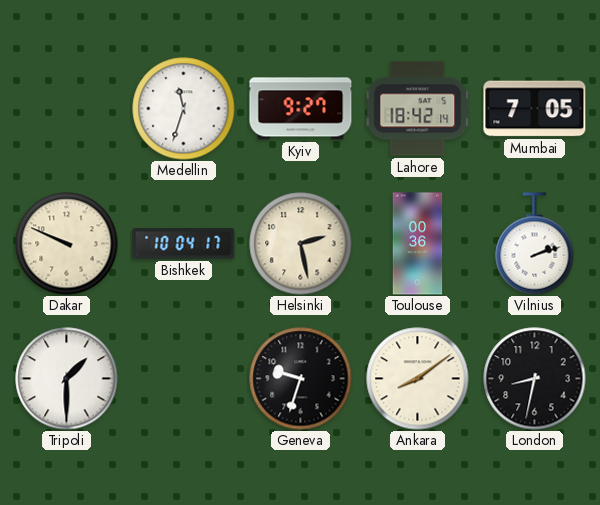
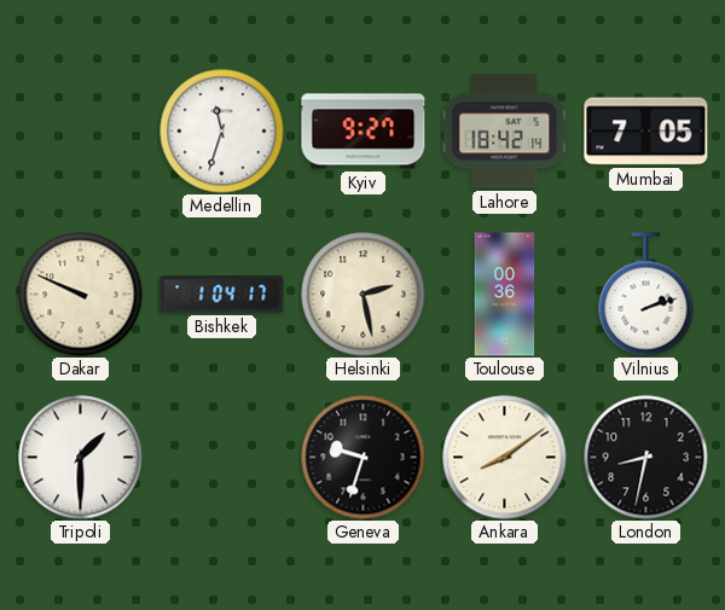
Bishkek: 10:04 -> 1:04 (222, 295)
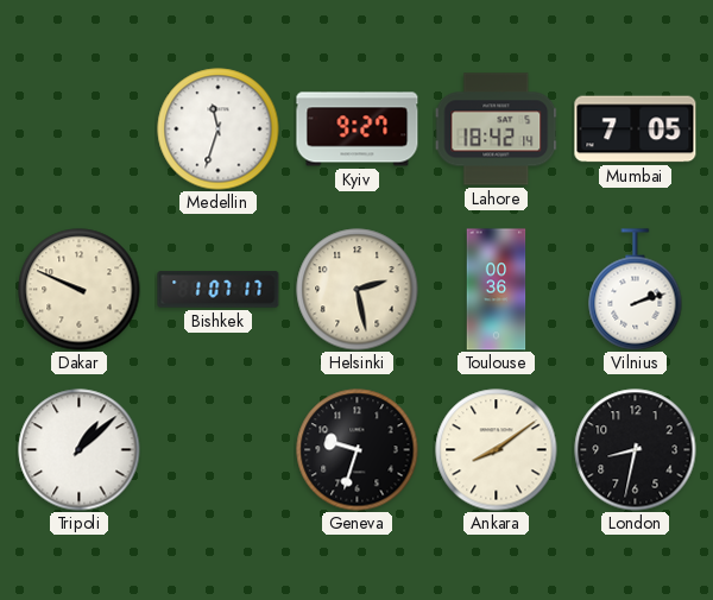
Bishkek: 1:04 -> 1:07 (219, 290)
Tripoli: 1:30 -> 1:08 (80, 450)
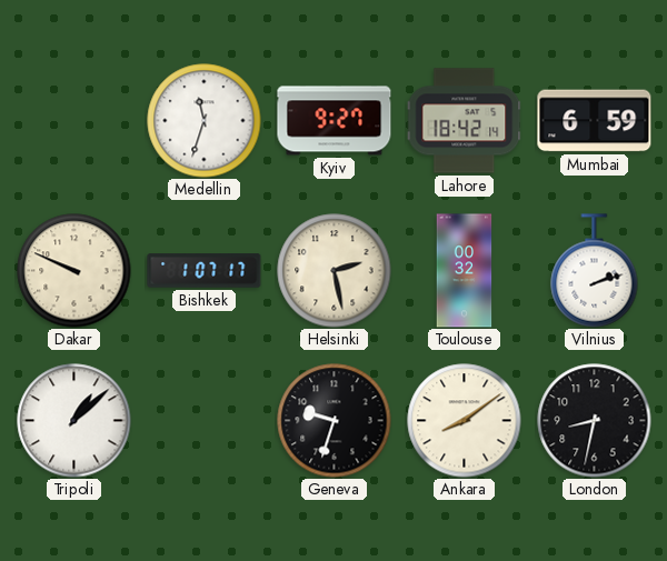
Mumbai: 7:05 -> 6:59 (595, 121)
Toulouse: 00:36 -> 00:32 (465, 271)
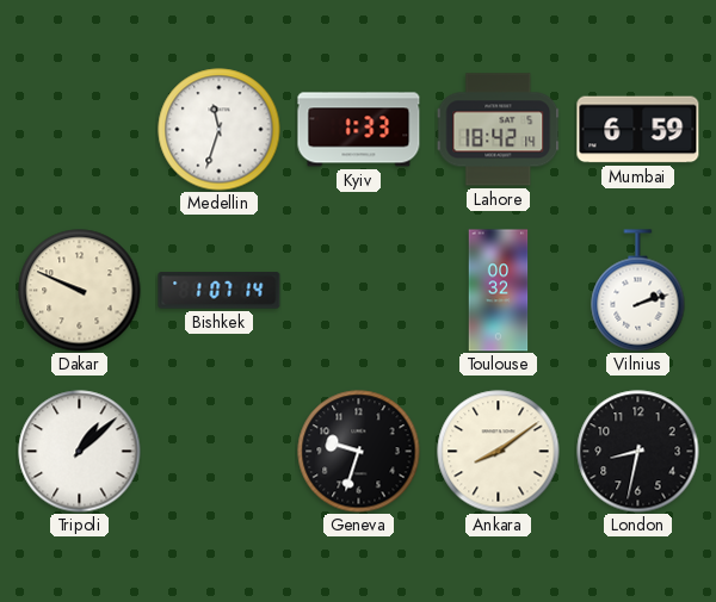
Kyiv: 9:27 -> 1:33 (359, 130)
Bishkek: 1:07:17 -> 1:07:14 (220, 291)
Helsinki: 2:28 -> none (335, 271)
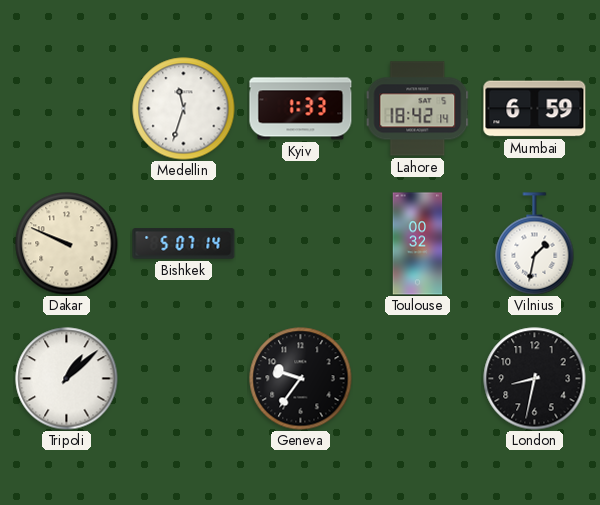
Bishkek: 1:07 -> 5:07 (184, 244)
Vilnius: 2:12 -> 1:32 (535, 244)
Geneva: 9:33 -> 9:36 (301, 379)
Ankara: 8:09 -> none (499, 452)
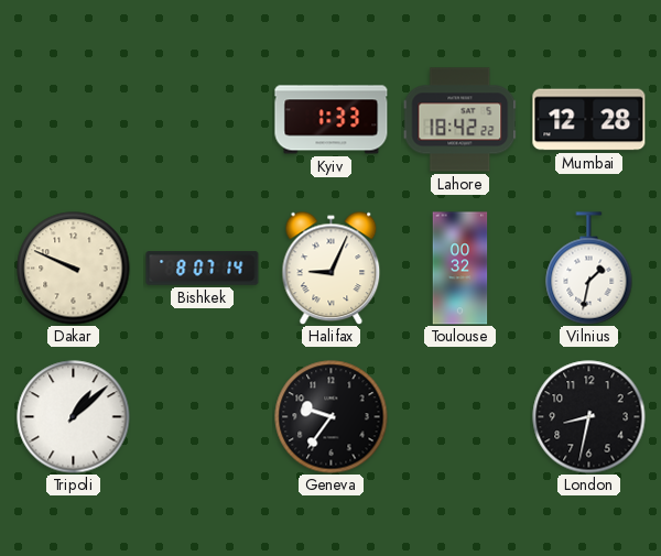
Medellin: 11:33 -> none (184, 109)
Lahore: 18:42:14 -> 18:42:22 (459, 120)
Mumbai: 6:59 -> 12:28 (589, 120)
Bishkek: 5:07 -> 8:07 (203, 269)
Halifax: none -> 9:04 (332, 268)
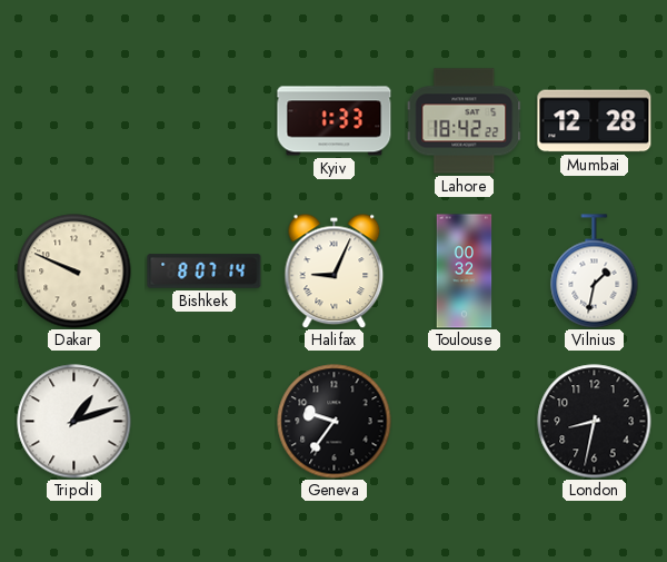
Tripoli: 1:08 -> 1:12 (74, 422)
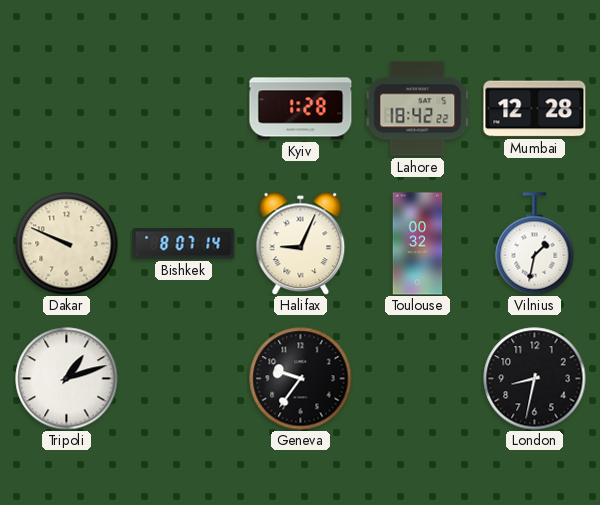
Kyiv: 1:33 -> 1:28 (301, 109)
